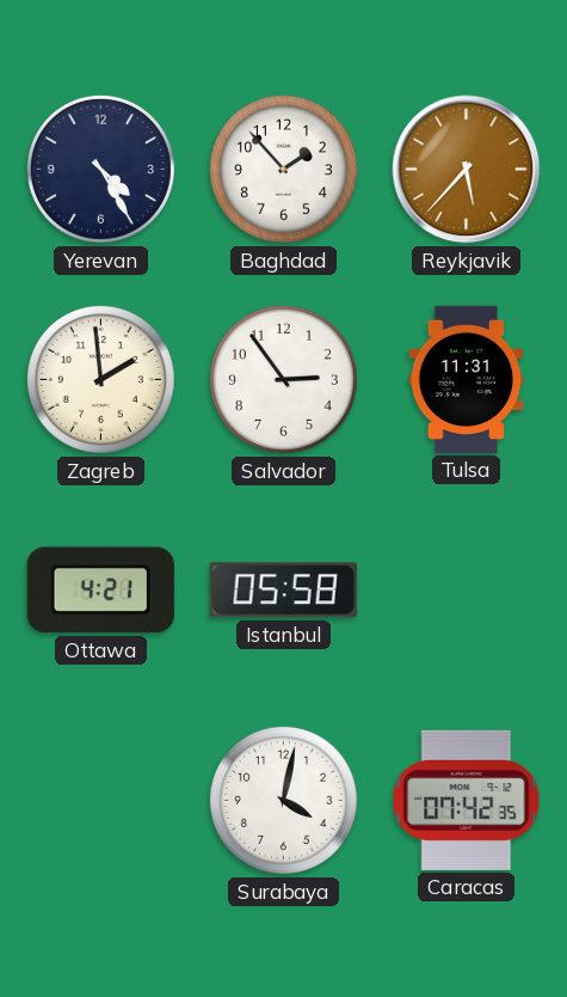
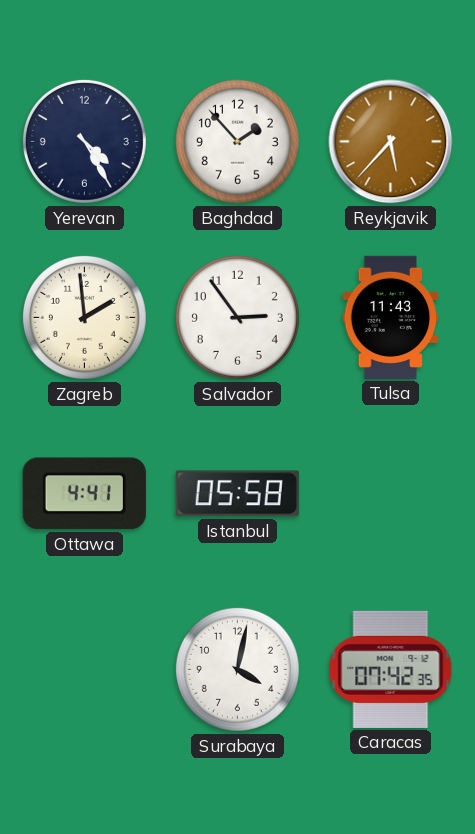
Tulsa: 11:31 -> 11:43 (391, 317)
Ottawa: 4:21 -> 4:41 (84, 494)
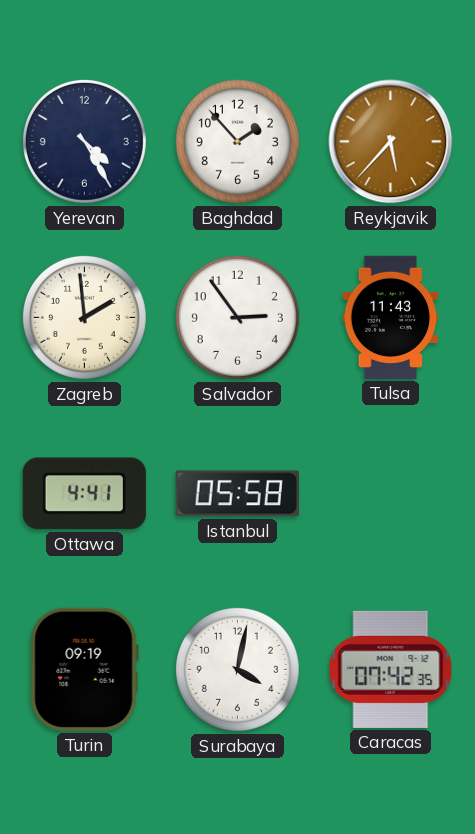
Turin: none -> 09:19 (84, 669)
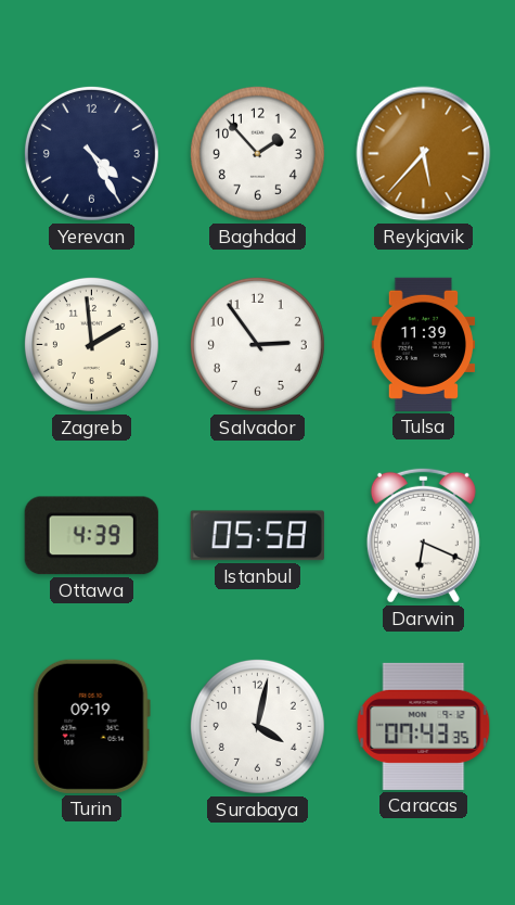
Tulsa: 11:43 -> 11:39 (424, 344)
Ottawa: 4:41 -> 4:39 (91, 536)
Darwin: none -> 6:19 (423, 535)
Caracas: 07:42 -> 07:43 (424, 726)
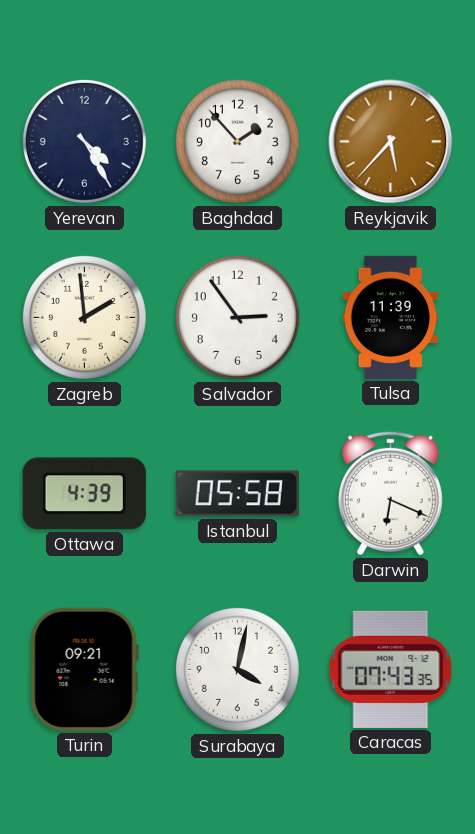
Turin: 09:19 -> 09:21 (84, 669)
